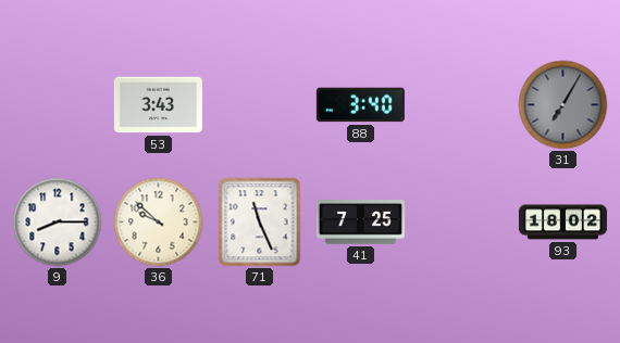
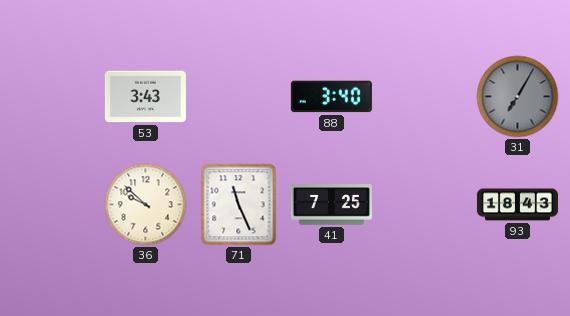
9: 8:15 -> none (58, 223)
93: 18:02 -> 18:43 (517, 205)
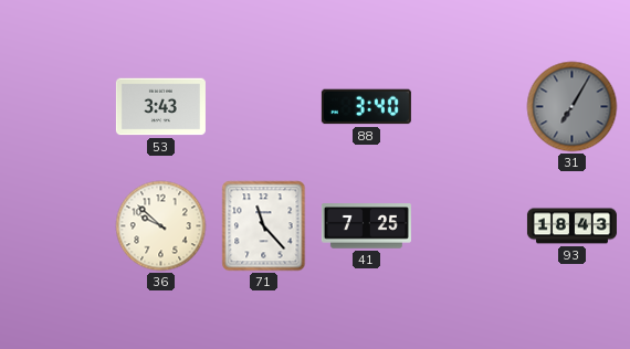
71: 11:26 -> 11:23 (264, 226)
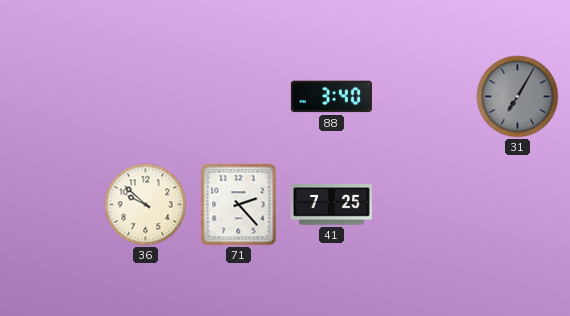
53: 3:43 -> none (160, 107)
71: 11:23 -> 2:23 (239, 205)
93: 18:43 -> none (571, 226)
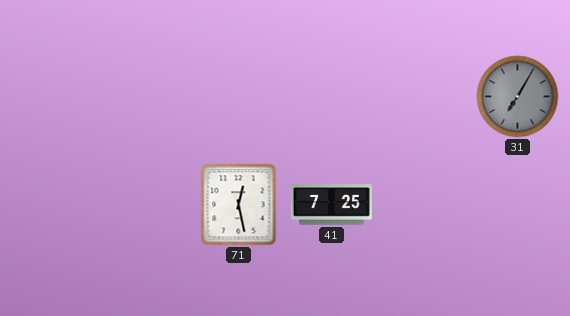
88: 3:40 -> none (331, 97)
36: 9:52 -> none (146, 205)
71: 2:23 -> 12:28 (239, 205)
